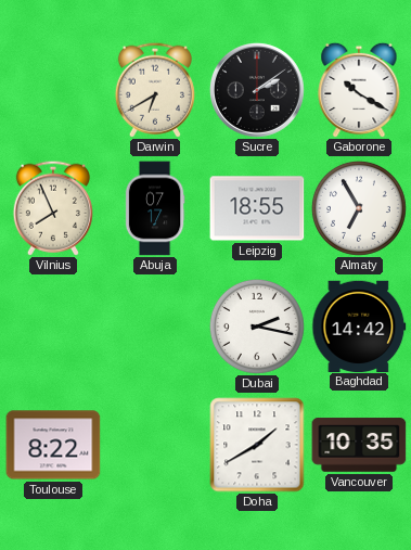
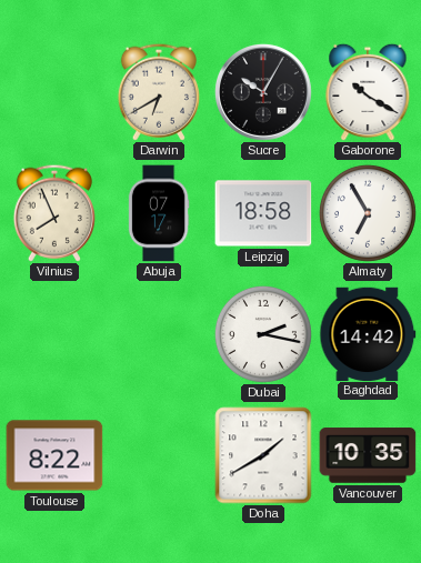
Sucre: 2:09 -> 10:05 (263, 92)
Leipzig: 18:55 -> 18:58 (263, 213)
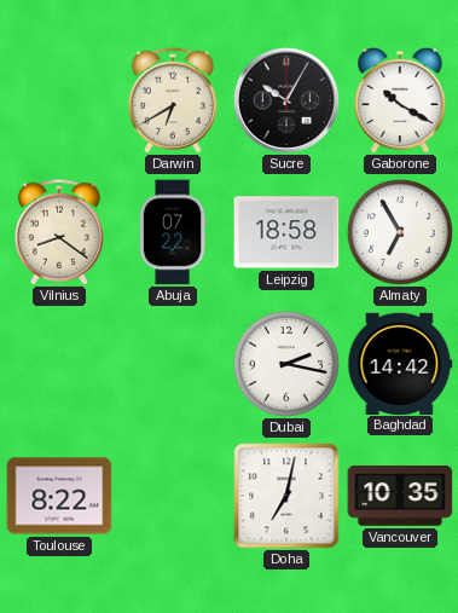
Vilnius: 7:56 -> 8:21 (59, 232)
Abuja: 07:17 -> 07:22 (173, 232)
Doha: 1:40 -> 7:02 (286, 496)
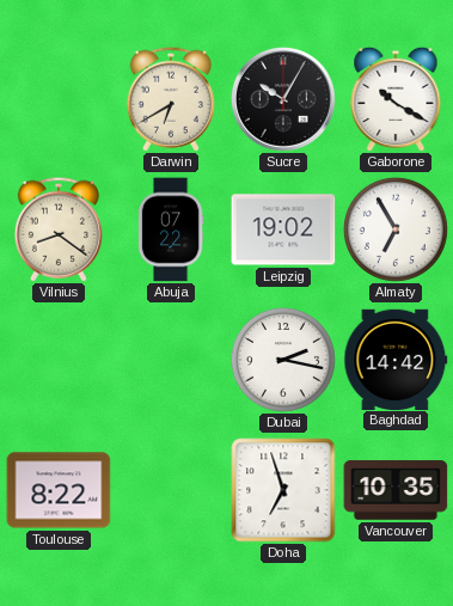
Leipzig: 18:58 -> 19:02 (283, 229)
Doha: 7:02 -> 6:57 (283, 490)
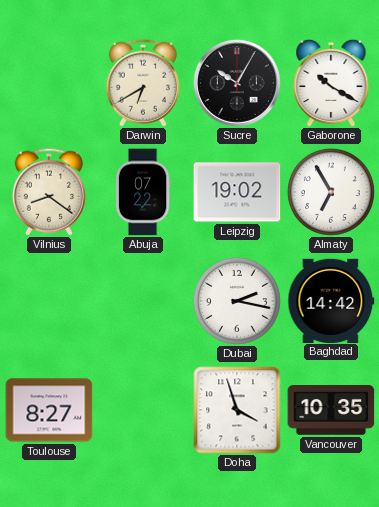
Toulouse: 8:22 -> 8:27 (49, 410)
Doha: 6:57 -> 3:57 (237, 410)
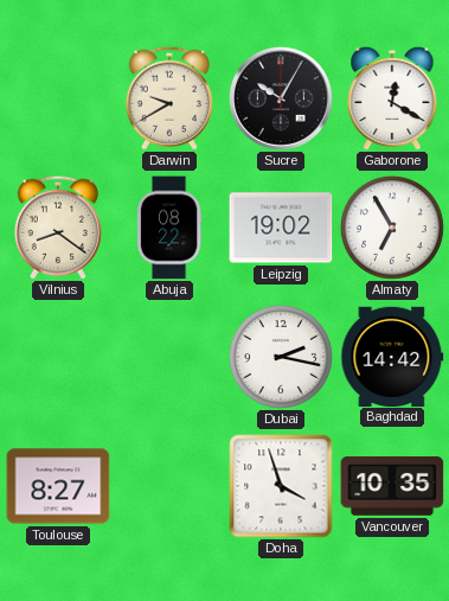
Darwin: 6:40 -> 9:40 (169, 98)
Gaborone: 10:20 -> 12:20 (392, 98)
Abuja: 07:22 -> 08:22 (169, 228)
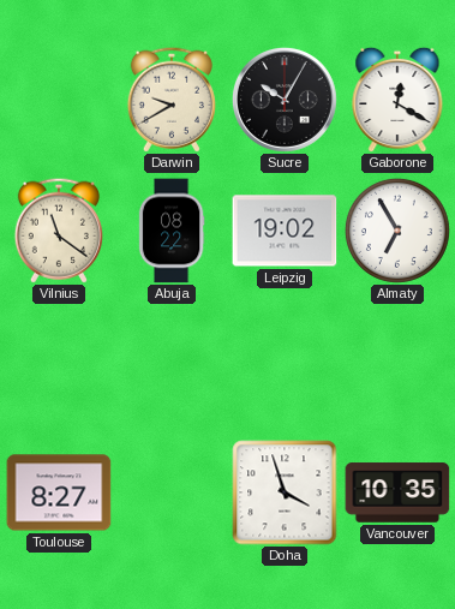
Vilnius: 8:21 -> 11:21 (59, 231)
Dubai: 2:17 -> none (281, 357)
Baghdad: 14:42 -> none (392, 356)
